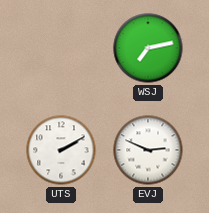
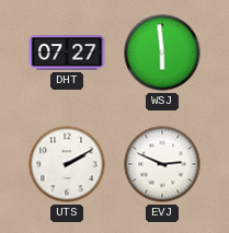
DHT: none -> 07:27 (67, 53)
WSJ: 7:13 -> 5:59 (162, 53)
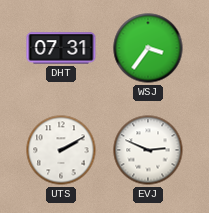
DHT: 07:27 -> 07:31 (61, 48)
WSJ: 5:59 -> 3:36 (148, 48)
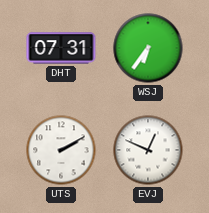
WSJ: 3:36 -> 6:36 (148, 48)
EVJ: 2:49 -> 12:49 (148, 150)
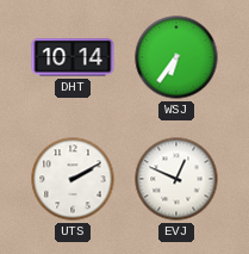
DHT: 07:31 -> 10:14 (73, 57)
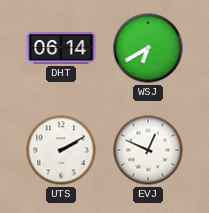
DHT: 10:14 -> 06:14 (61, 48)
WSJ: 6:36 -> 6:40 (148, 48)
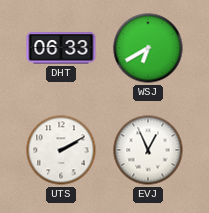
DHT: 06:14 -> 06:33 (61, 48)
EVJ: 12:49 -> 12:56 (148, 150)
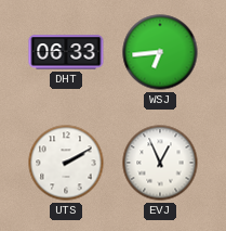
WSJ: 6:40 -> 6:44 (160, 52)
